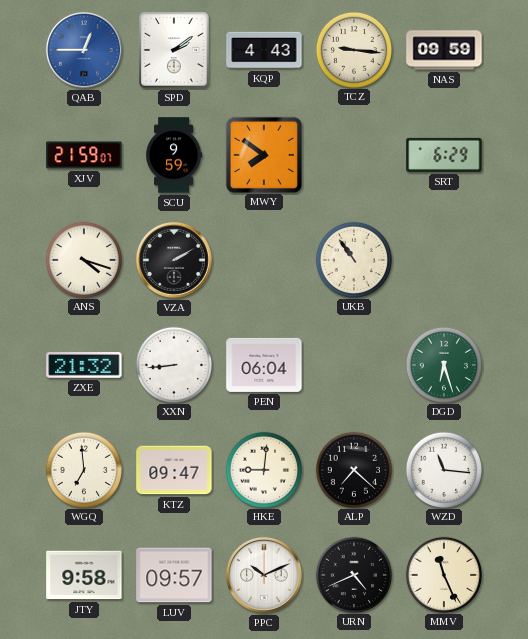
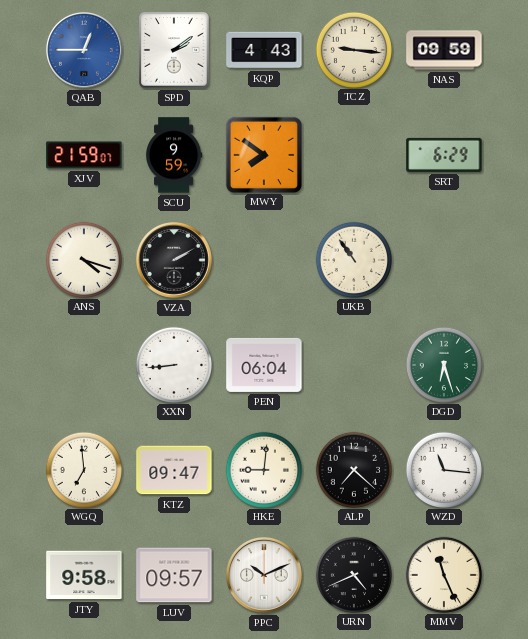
ZXE: 21:32 -> none (84, 366)
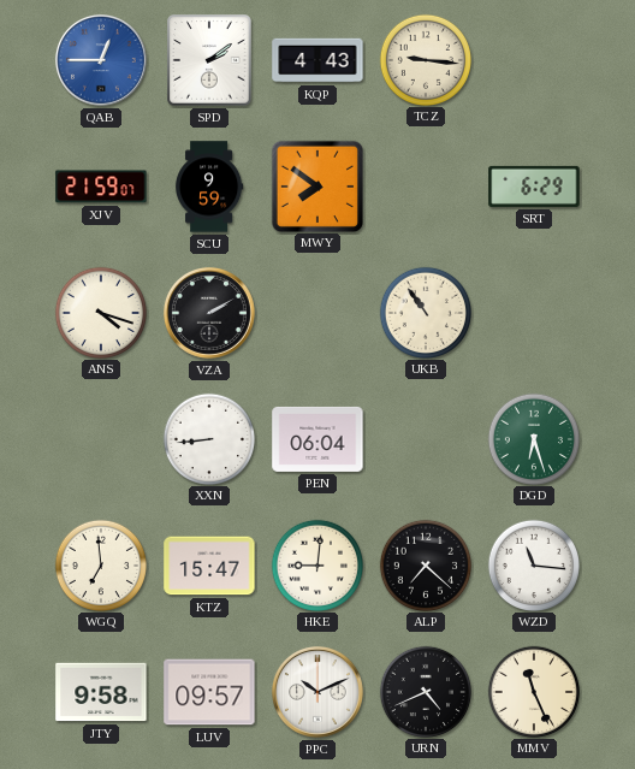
NAS: 09:59 -> none (444, 50)
KTZ: 09:47 -> 15:47 (209, 566)
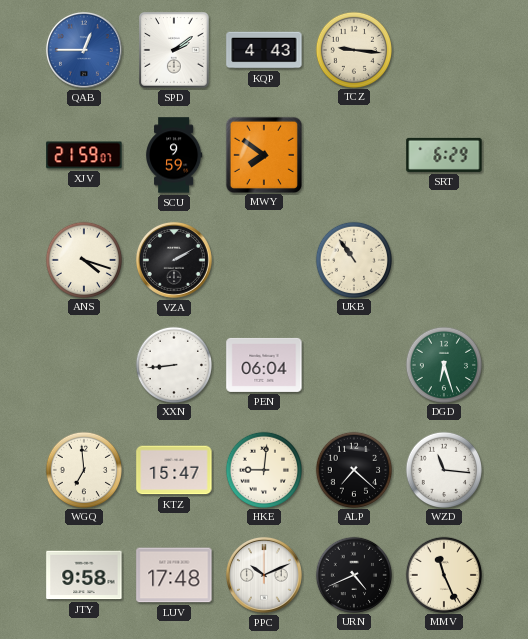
LUV: 09:57 -> 17:48 (174, 575)
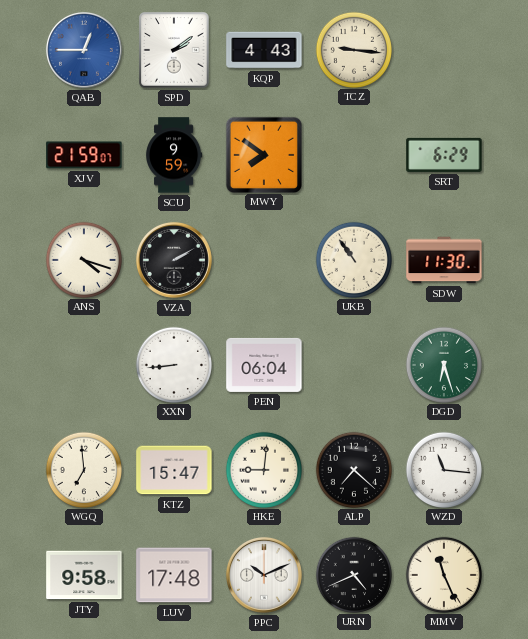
SDW: none -> 11:30 (444, 260)
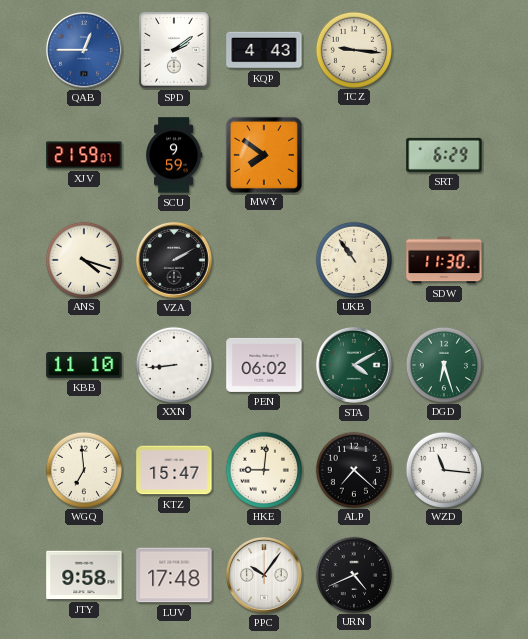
KBB: none -> 11:10 (84, 366)
PEN: 06:04 -> 06:02 (264, 365)
STA: none -> 4:10 (354, 365)
PPC: 10:11 -> 10:06 (264, 575)
MMV: 11:26 -> none (443, 574)
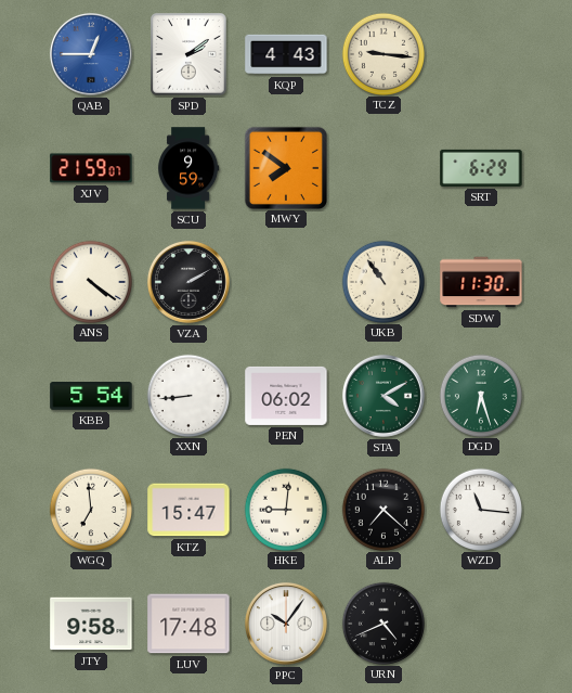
ANS: 4:18 -> 4:21 (90, 281)
KBB: 11:10 -> 5:54 (91, 397)
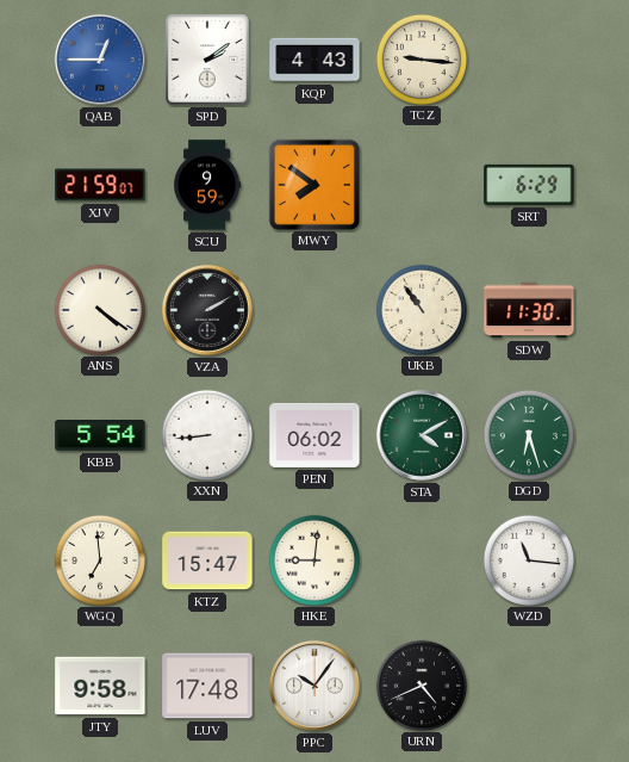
ALP: 7:22 -> none (382, 509)
